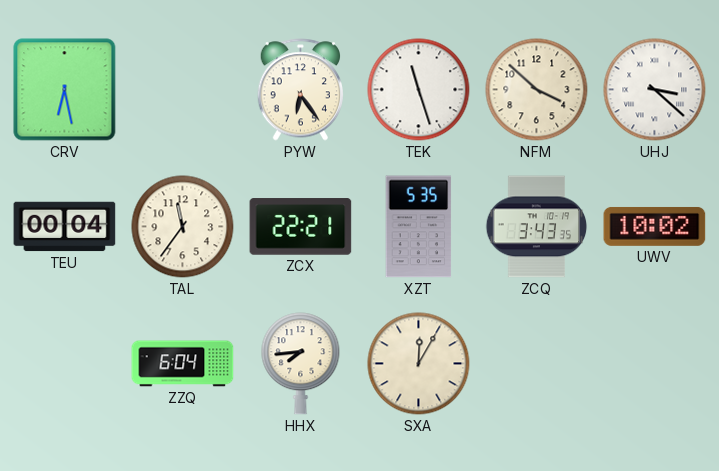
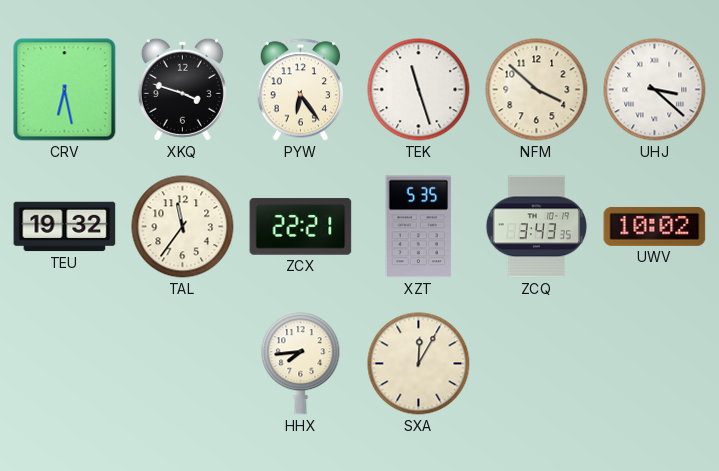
XKQ: none -> 3:48 (182, 89)
TEU: 00:04 -> 19:32 (65, 227)
ZZQ: 6:04 -> none (183, 364)
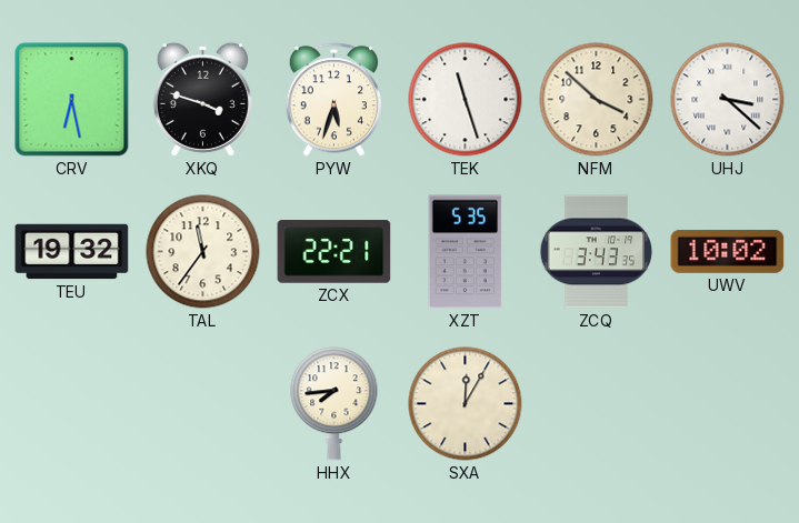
PYW: 6:24 -> 5:33 (334, 100)
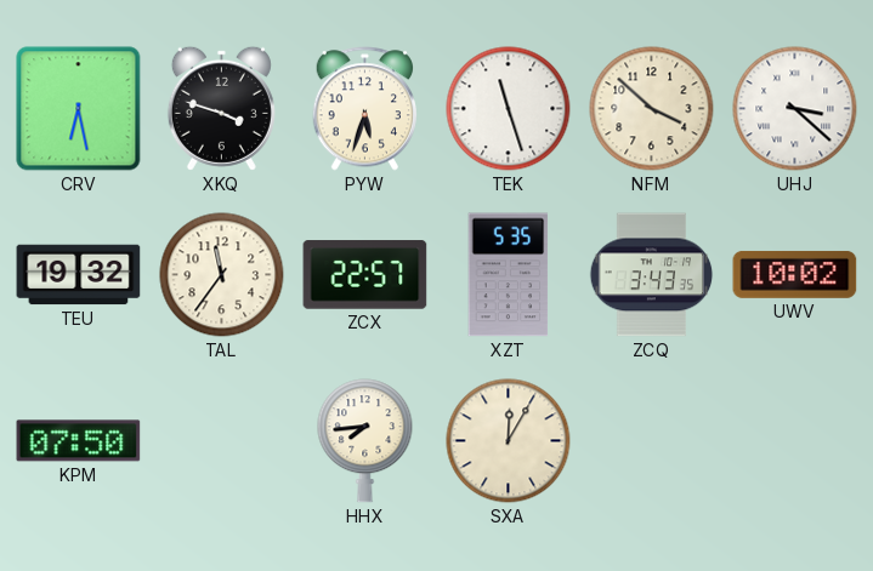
ZCX: 22:21 -> 22:57 (365, 275)
KPM: none -> 07:50 (79, 441)
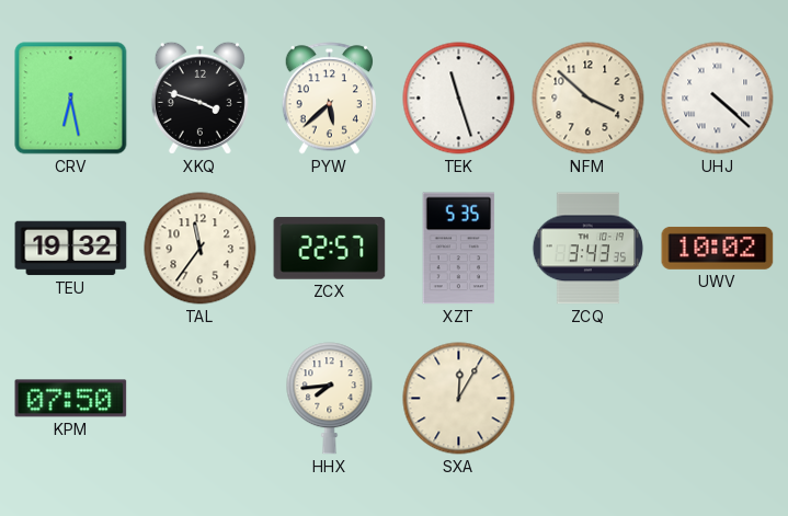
PYW: 5:33 -> 5:38 (330, 99)
UHJ: 3:22 -> 4:22 (718, 99)
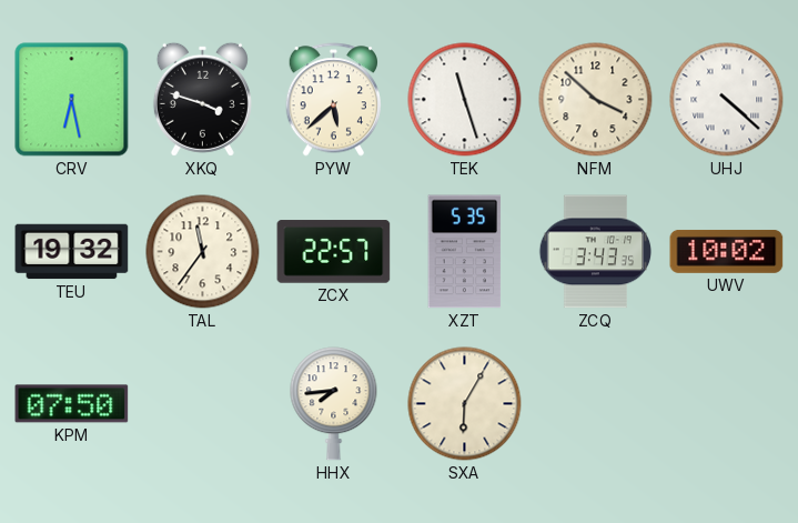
SXA: 12:05 -> 6:05 (465, 404)
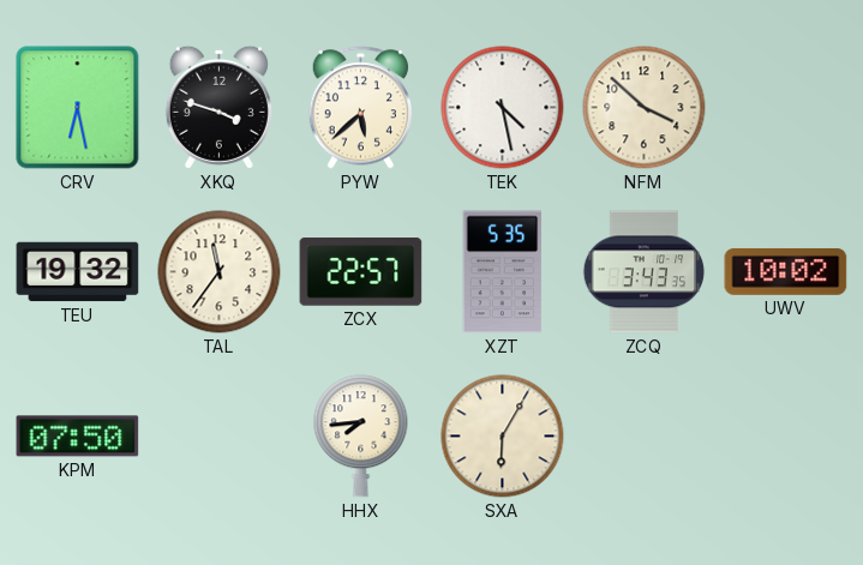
TEK: 11:27 -> 4:28 (503, 108)
UHJ: 4:22 -> none (727, 100)
